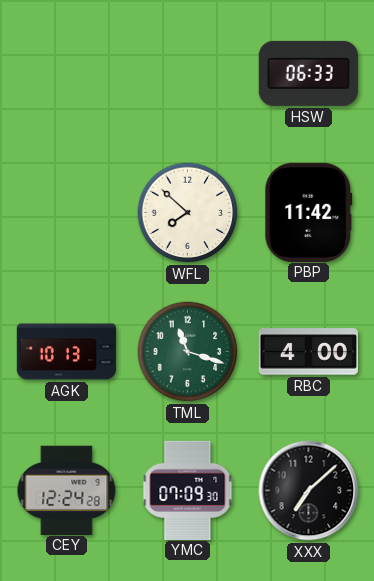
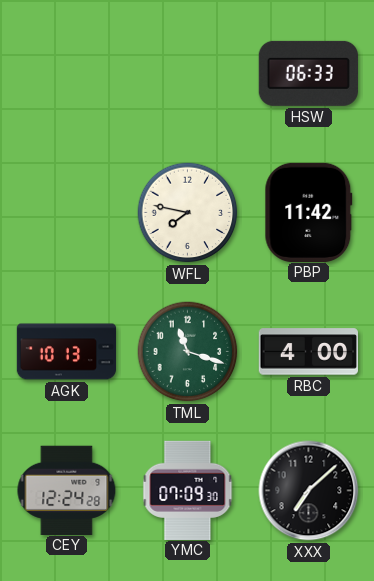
WFL: 7:52 -> 7:47 (188, 213)
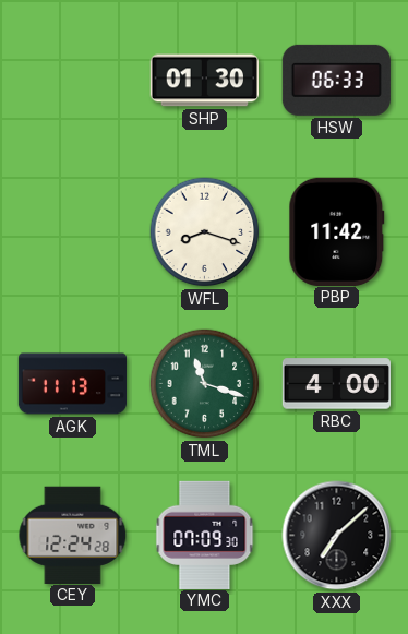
SHP: none -> 01:30 (204, 81)
WFL: 7:47 -> 8:18 (205, 232)
AGK: 10:13 -> 11:13 (73, 384)
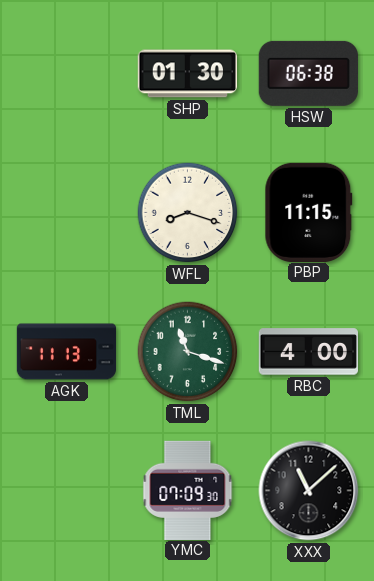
HSW: 06:33 -> 06:38 (308, 73)
PBP: 11:42 -> 11:15 (309, 212)
CEY: 12:24 -> none (73, 535)
XXX: 7:08 -> 11:08 (309, 491)
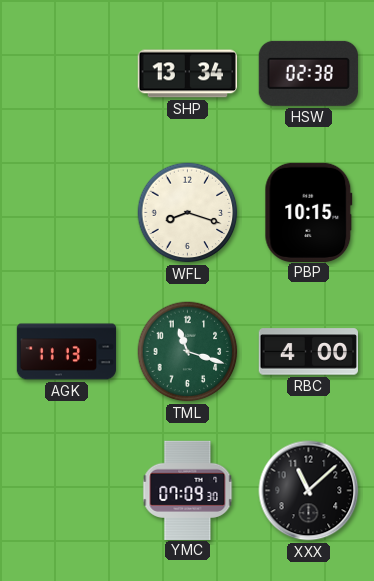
SHP: 01:30 -> 13:34 (187, 74)
HSW: 06:38 -> 02:38 (308, 73)
PBP: 11:15 -> 10:15 (309, 212)
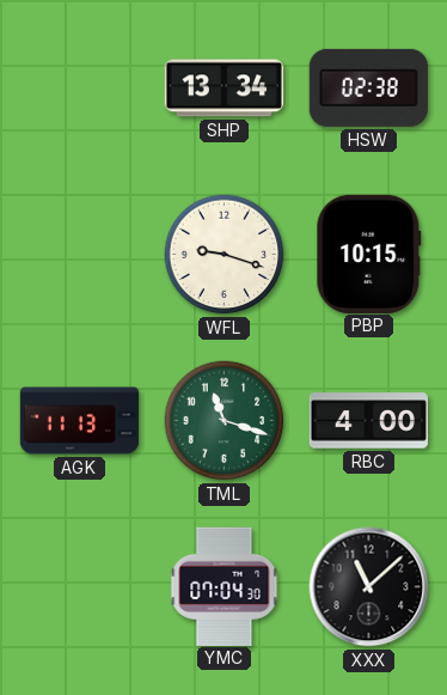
WFL: 8:18 -> 9:18 (225, 255)
YMC: 07:09 -> 07:04 (225, 586)
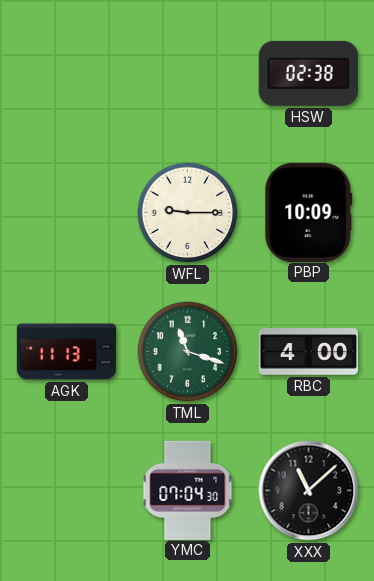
SHP: 13:34 -> none (223, 89)
WFL: 9:18 -> 9:15 (188, 213)
PBP: 10:15 -> 10:09 (309, 212)
